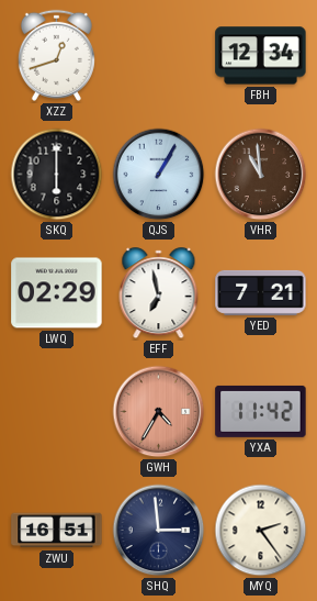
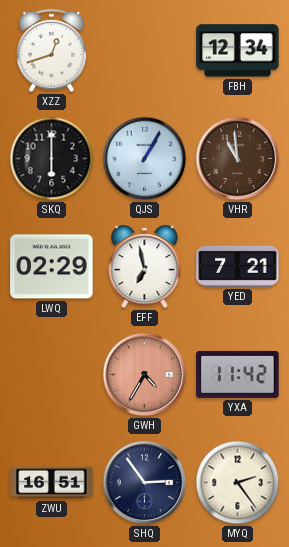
SHQ: 2:59 -> 2:54 (145, 483)
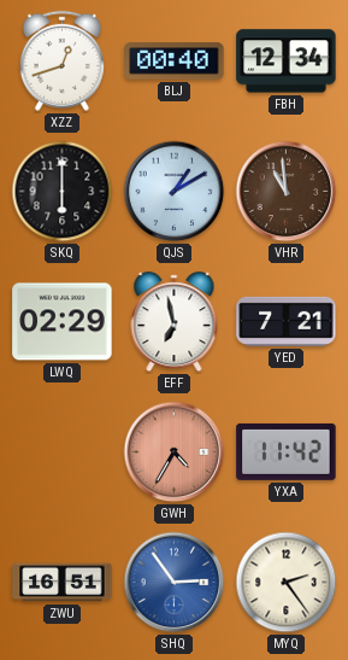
BLJ: none -> 00:40 (175, 62)
QJS: 1:05 -> 1:10 (175, 192)
SHQ dial: navy -> blue (175, 583)
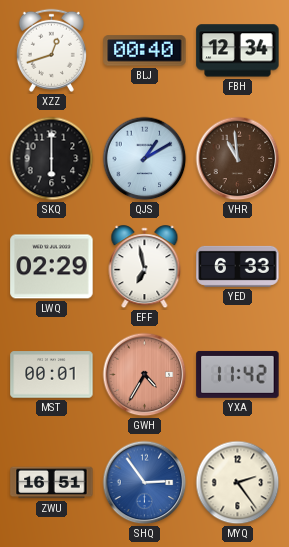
YED: 7:21 -> 6:33 (238, 266)
MST: none -> 00:01 (52, 375)
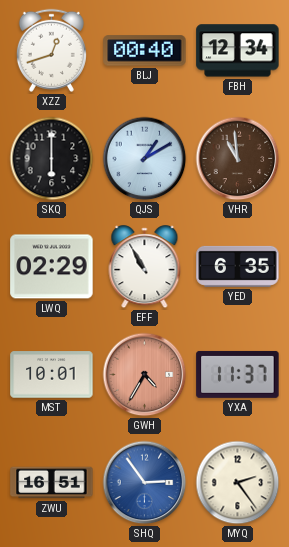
EFF: 6:58 -> 10:55 (145, 267)
YED: 6:33 -> 6:35 (238, 266)
MST: 00:01 -> 10:01 (52, 375)
YXA: 11:42 -> 11:37 (238, 374)
